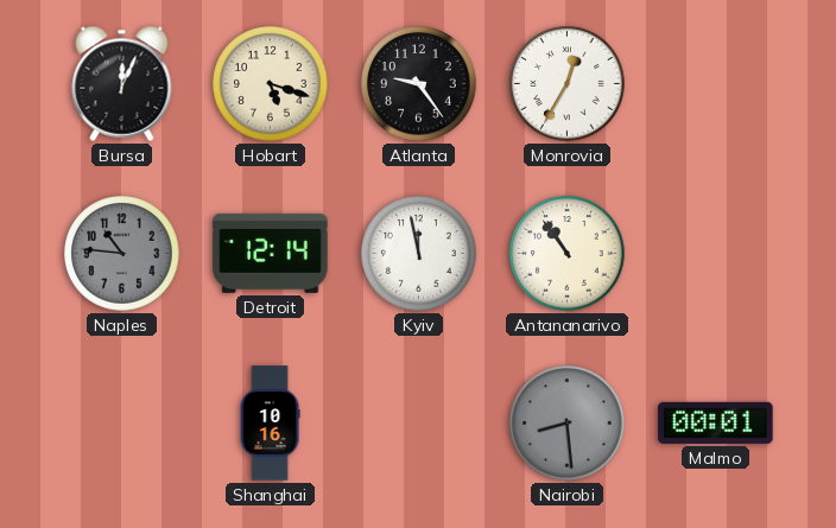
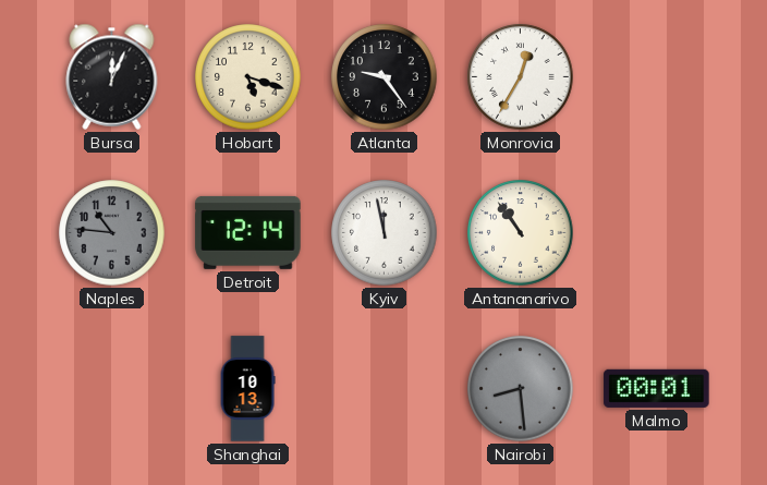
Shanghai: 10:16 -> 10:13 (247, 389)
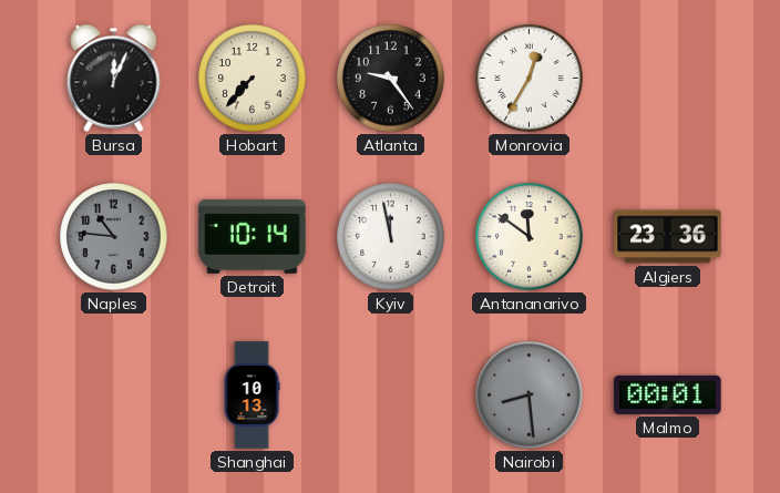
Hobart: 5:18 -> 7:37 (253, 79)
Detroit: 12:14 -> 10:14 (253, 236)
Antananarivo: 10:54 -> 11:51 (530, 237)
Algiers: none -> 23:36 (668, 237)
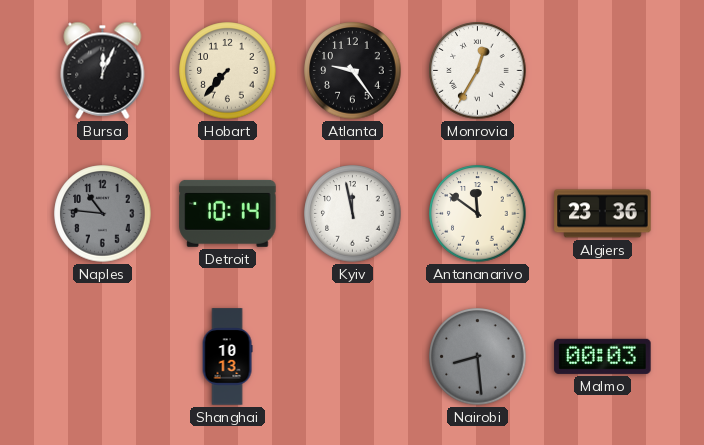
Malmo: 00:01 -> 00:03 (603, 356)
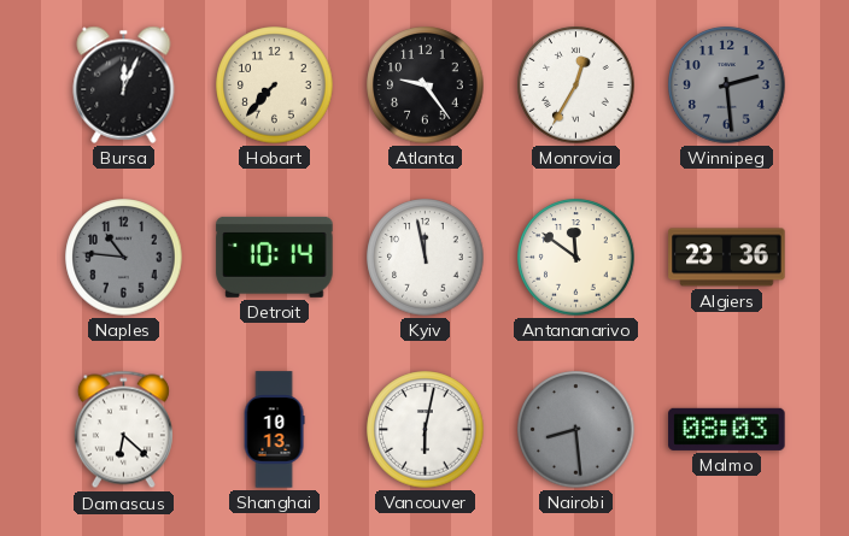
Winnipeg: none -> 2:29 (727, 86)
Damascus: none -> 6:22 (123, 430)
Vancouver: none -> 6:02 (426, 430)
Malmo: 00:03 -> 08:03 (727, 429)
